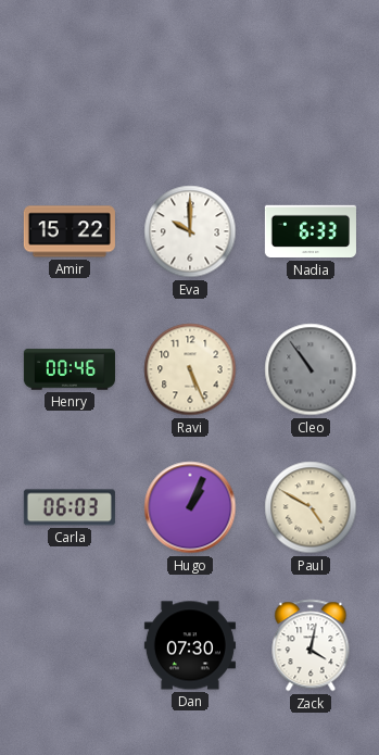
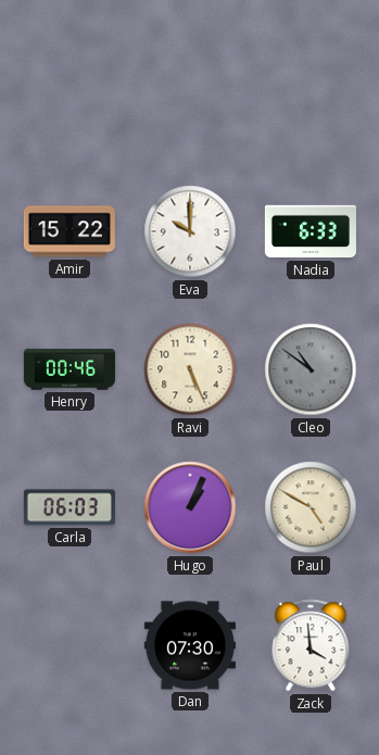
Cleo: 10:54 -> 10:51 (311, 369)
Zack: 4:02 -> 3:59 (311, 645)
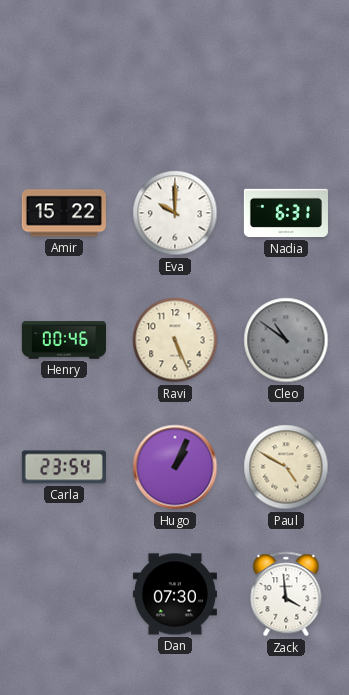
Nadia: 6:33 -> 6:31 (286, 213)
Carla: 06:03 -> 23:54 (64, 467)
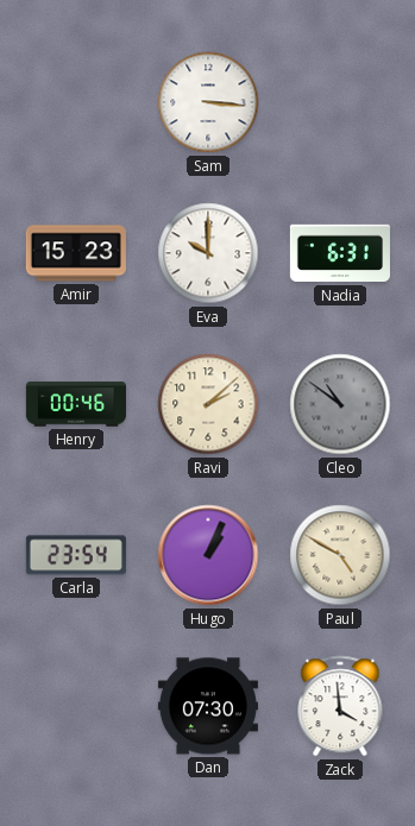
Sam: none -> 3:16 (208, 102)
Amir: 15:22 -> 15:23 (76, 253)
Ravi: 5:26 -> 2:08 (208, 404)
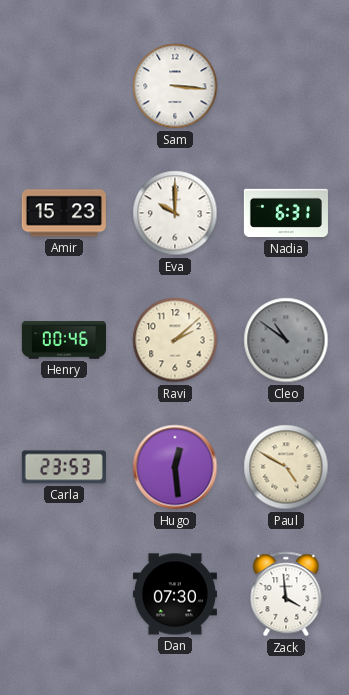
Carla: 23:54 -> 23:53 (64, 467)
Hugo: 1:04 -> 12:29 (175, 467)
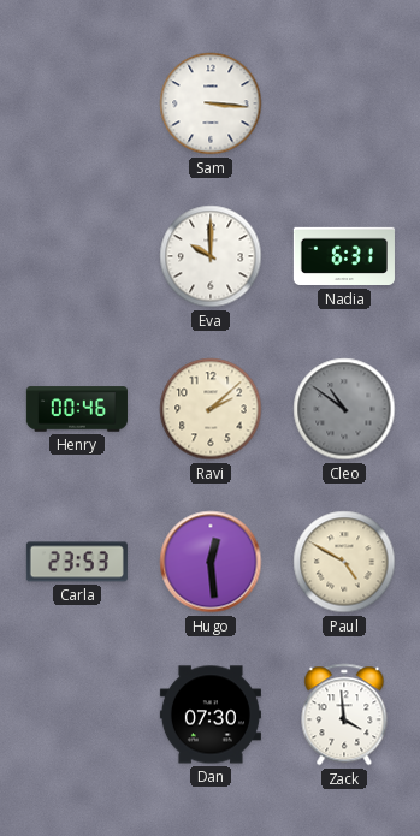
Amir: 15:23 -> none (64, 213)
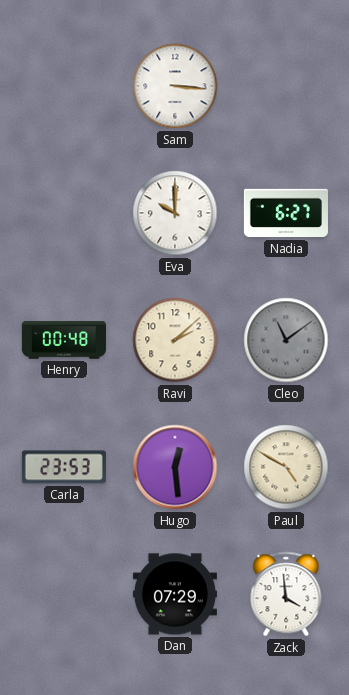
Nadia: 6:31 -> 6:27 (286, 213)
Henry: 00:46 -> 00:48 (64, 340)
Cleo: 10:51 -> 11:09 (286, 340)
Dan: 07:30 -> 07:29 (175, 594)
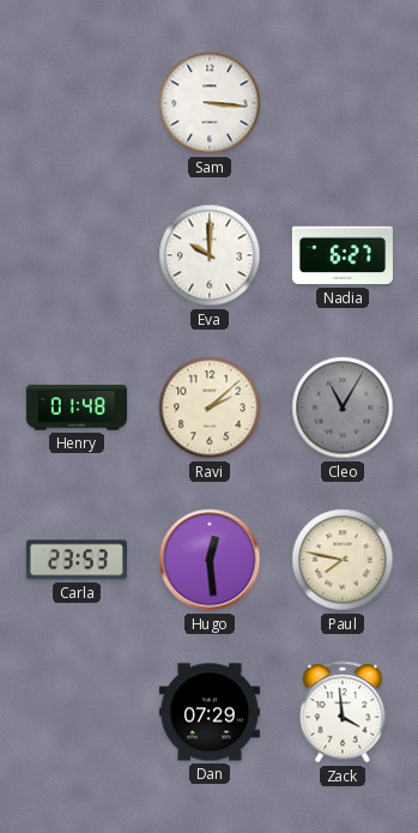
Henry: 00:48 -> 01:48 (77, 408)
Cleo: 11:09 -> 11:05 (343, 408)
Paul: 4:50 -> 7:47 (343, 560)
